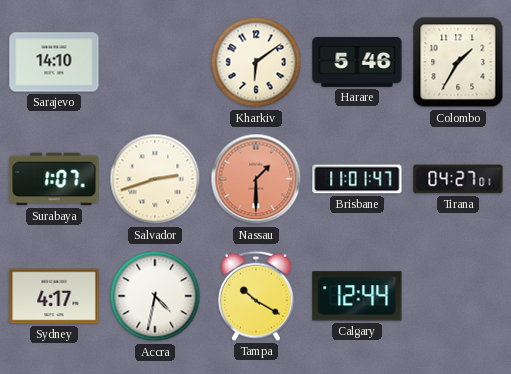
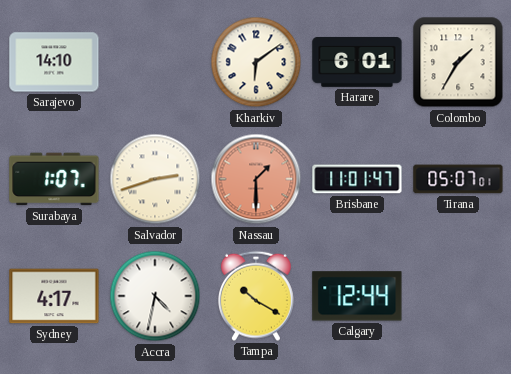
Harare: 5:46 -> 6:01 (357, 62)
Tirana: 04:27 -> 05:07 (458, 179)
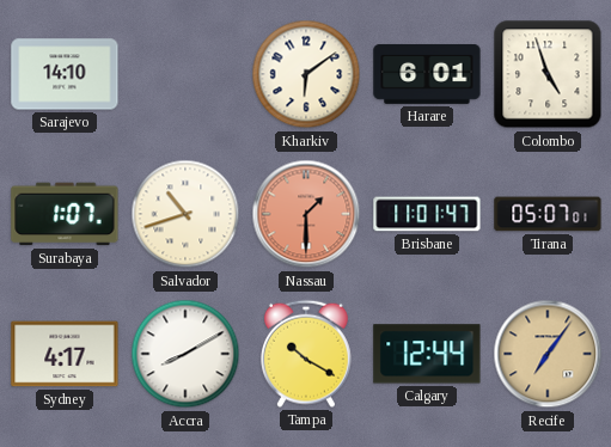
Colombo: 1:35 -> 4:57 (548, 74)
Salvador: 2:42 -> 10:42 (185, 214)
Accra: 4:32 -> 8:10 (185, 354)
Recife: none -> 7:06 (548, 354)
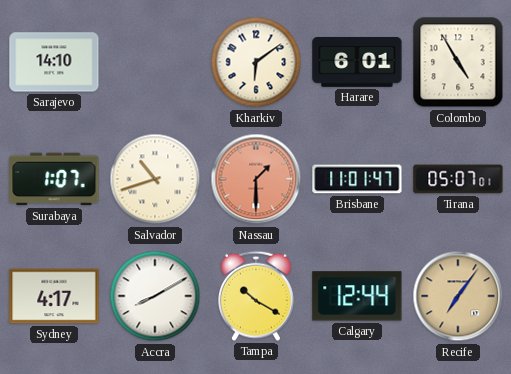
Colombo: 4:57 -> 4:55 (458, 62)
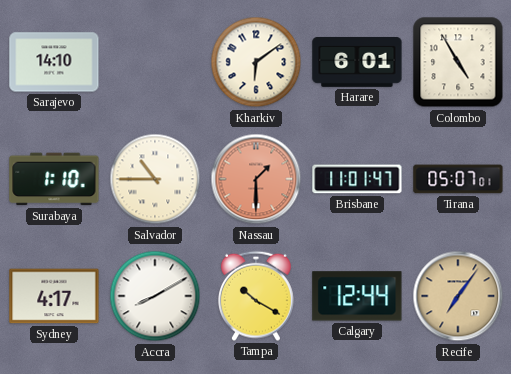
Surabaya: 1:07 -> 1:10 (54, 179)
Salvador: 10:42 -> 10:45 (155, 179)
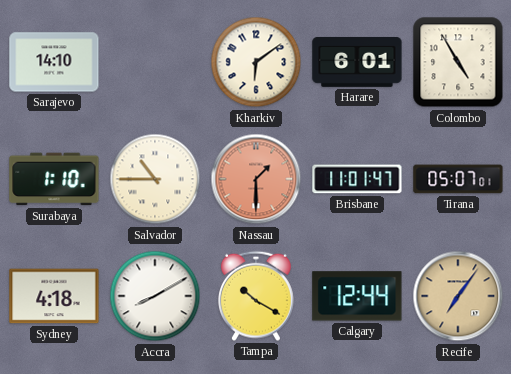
Sydney: 4:17 -> 4:18 (54, 296)
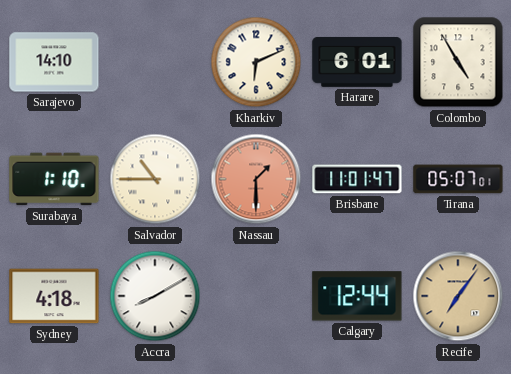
Kharkiv: 6:09 -> 6:11 (256, 62)
Tampa: 10:20 -> none (256, 296)
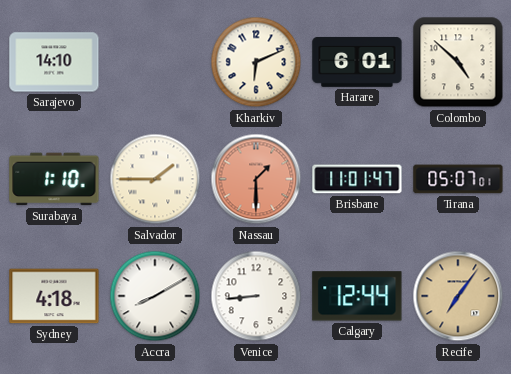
Colombo: 4:55 -> 4:52 (458, 62)
Salvador: 10:45 -> 1:45 (155, 179)
Venice: none -> 8:44 (256, 296)
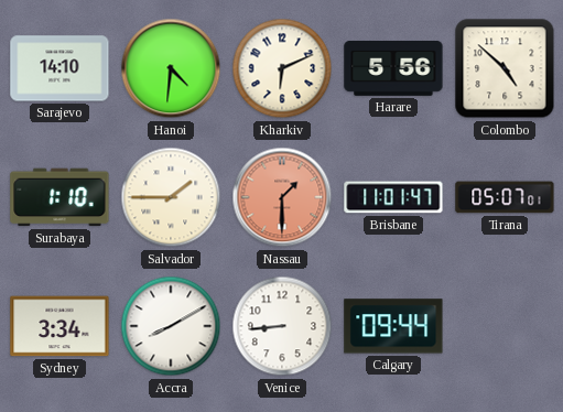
Hanoi: none -> 4:31 (171, 68)
Harare: 6:01 -> 5:56 (393, 68)
Sydney: 4:18 -> 3:34 (59, 326)
Calgary: 12:44 -> 09:44 (393, 326)
Recife: 7:06 -> none (458, 296)
